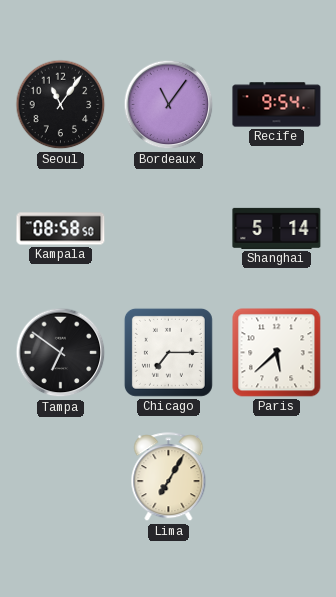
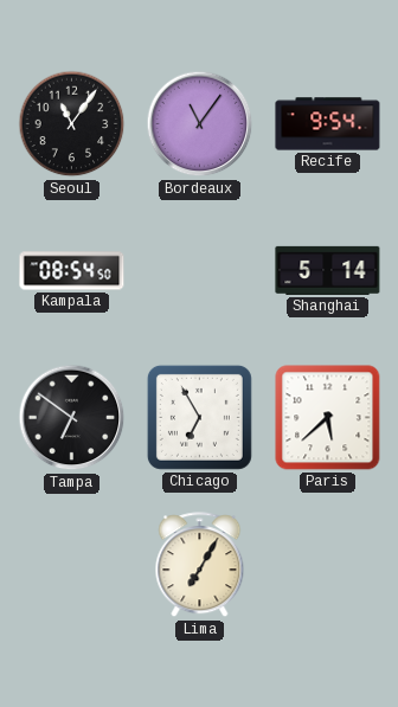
Kampala: 08:58 -> 08:54 (72, 271)
Chicago: 7:15 -> 6:55 (199, 417)
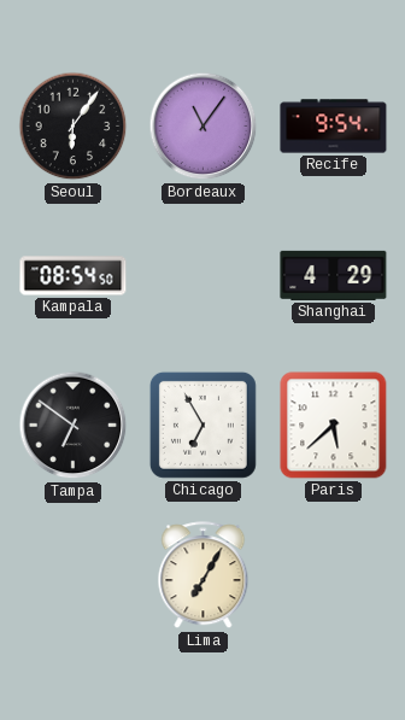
Seoul: 11:06 -> 6:06 (74, 127)
Shanghai: 5:14 -> 4:29 (334, 275)
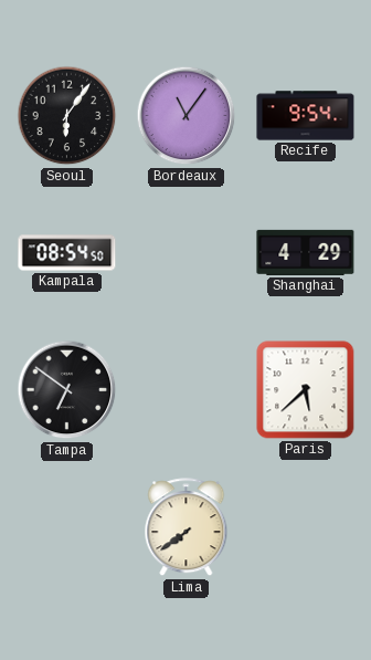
Chicago: 6:55 -> none (202, 425)
Lima: 7:05 -> 7:39 (187, 527)
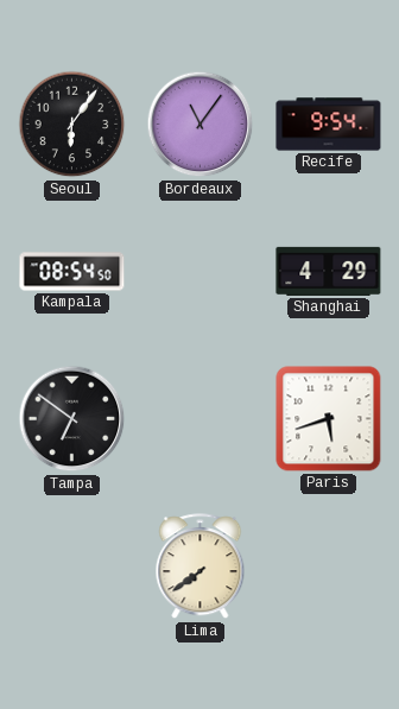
Paris: 5:38 -> 5:42 (329, 419)
